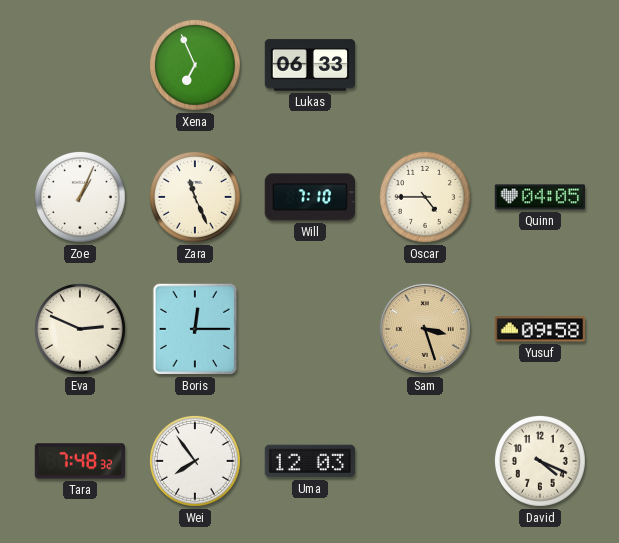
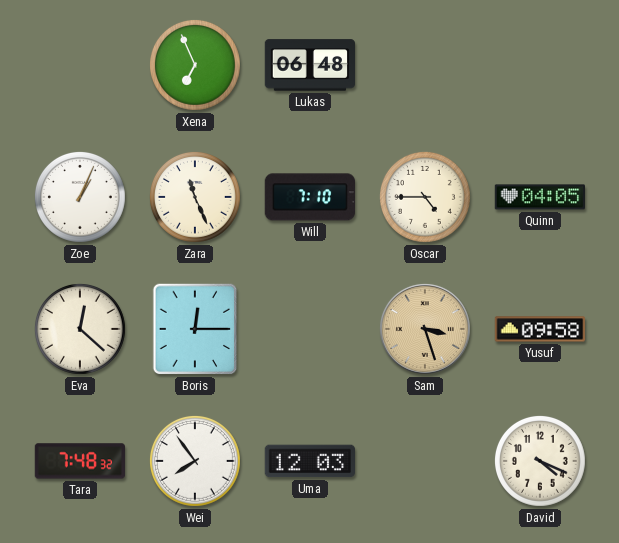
Lukas: 06:33 -> 06:48 (310, 65)
Eva: 2:49 -> 12:22 (80, 329)
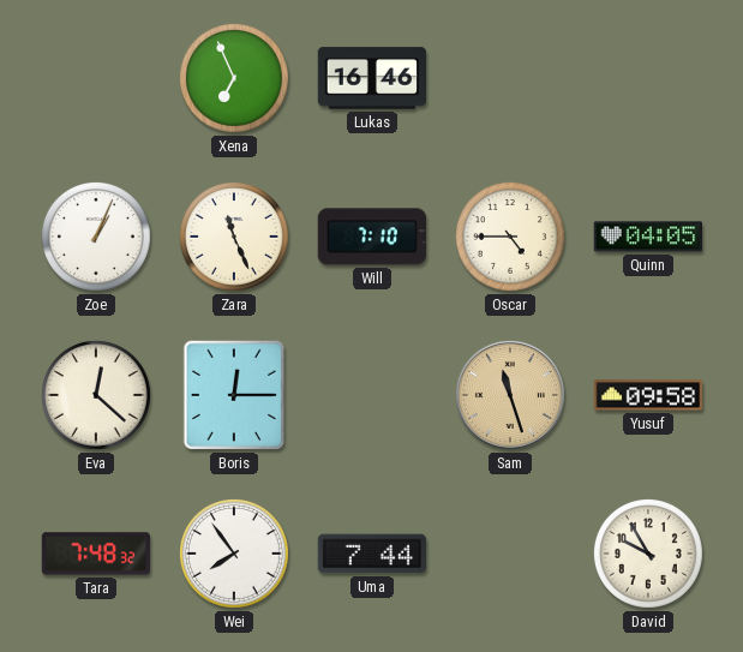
Lukas: 06:48 -> 16:46 (372, 78)
Sam: 3:27 -> 11:27 (510, 395)
Uma: 12:03 -> 7:44 (371, 554)
David: 4:19 -> 9:55 (648, 554)
